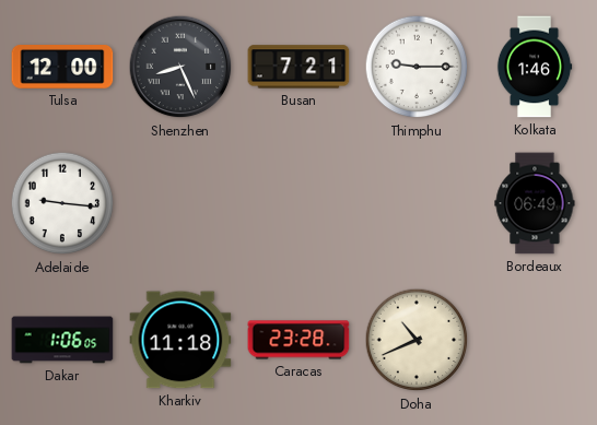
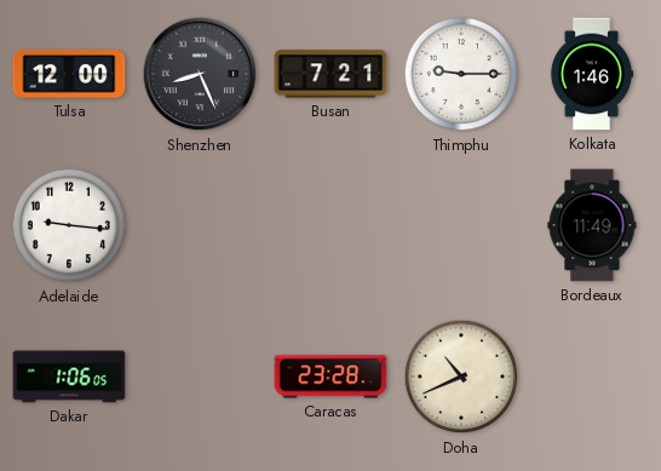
Bordeaux: 06:49 -> 11:49 (592, 225)
Kharkiv: 11:18 -> none (180, 340)
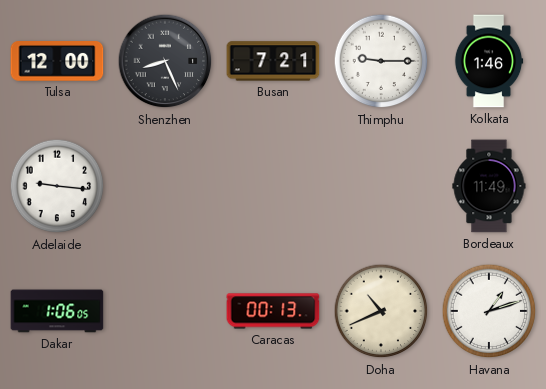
Caracas: 23:28 -> 00:13 (273, 311)
Havana: none -> 1:12 (489, 311)
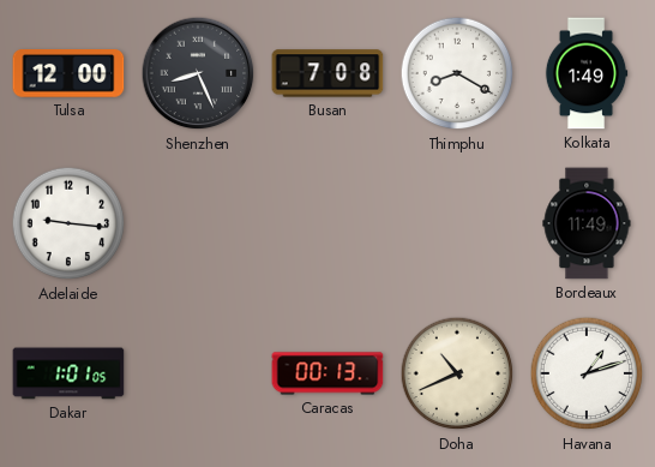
Busan: 7:21 -> 7:08 (327, 73)
Thimphu: 9:15 -> 8:20 (457, 73)
Kolkata: 1:46 -> 1:49 (587, 73)
Dakar: 1:06 -> 1:01 (68, 373)
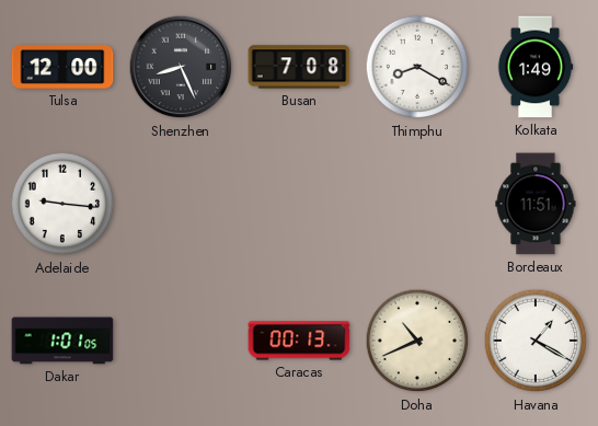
Bordeaux: 11:49 -> 11:51 (536, 204)
Havana: 1:12 -> 1:20 (536, 341)
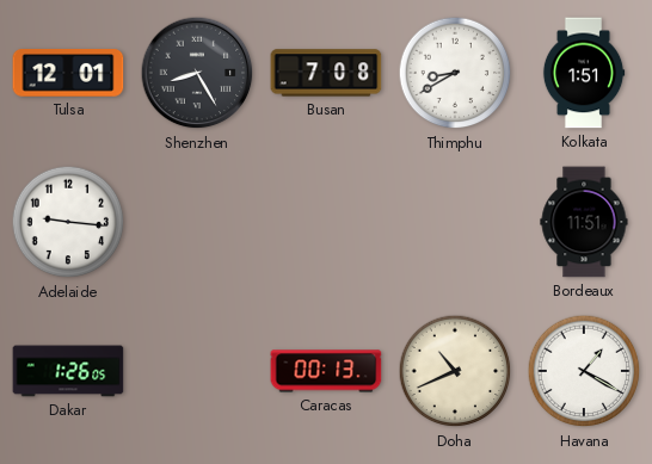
Tulsa: 12:00 -> 12:01 (68, 74)
Shenzhen: 8:26 -> 8:25 (197, 73)
Thimphu: 8:20 -> 8:40 (455, 73)
Kolkata: 1:49 -> 1:51 (584, 73)
Dakar: 1:01 -> 1:26 (68, 371)
